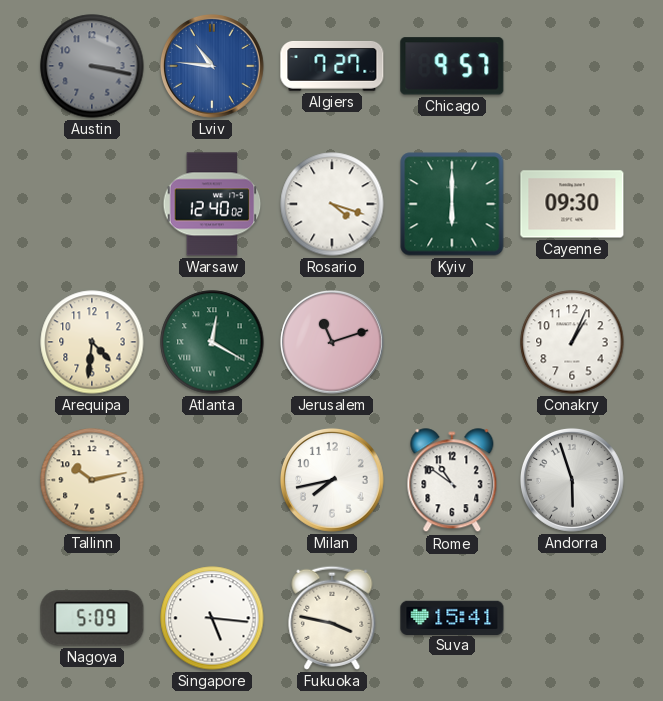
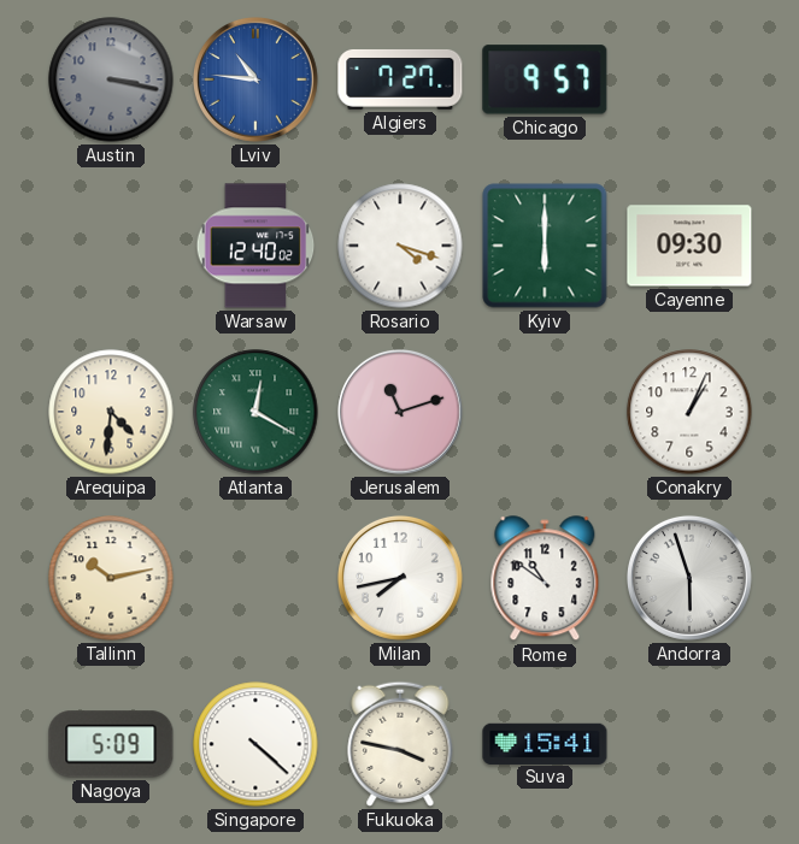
Singapore: 5:16 -> 4:22 (255, 744)
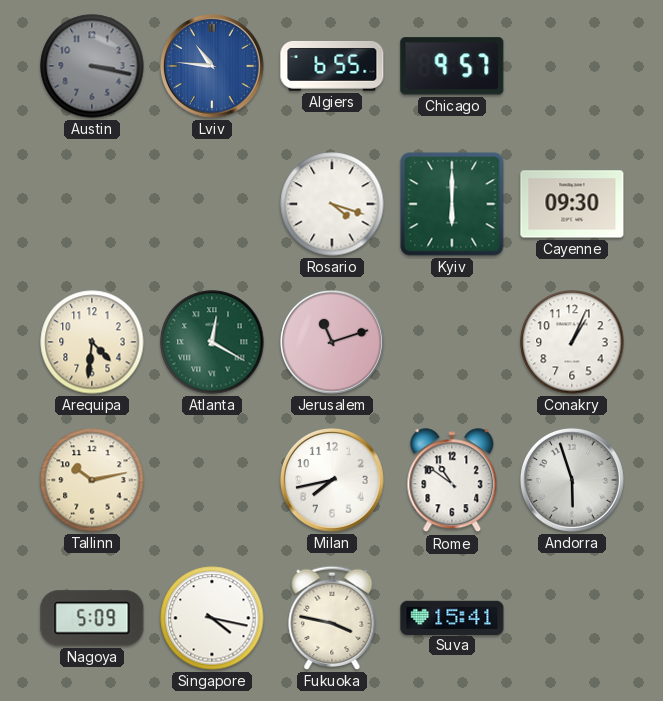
Algiers: 7:27 -> 6:55 (332, 66)
Warsaw: 12:40 -> none (255, 246)
Singapore: 4:22 -> 4:17 (212, 618)
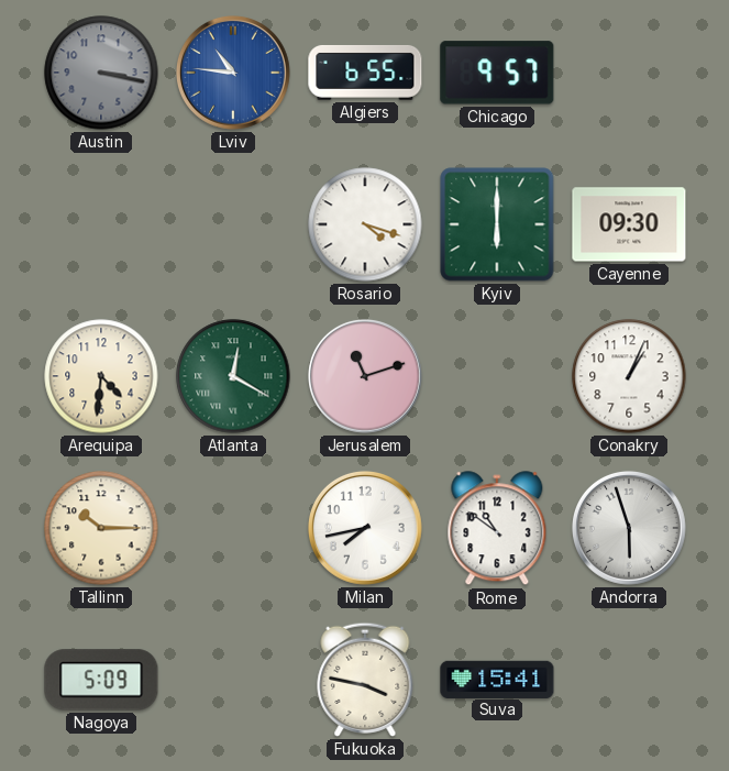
Tallinn: 10:13 -> 10:15 (101, 528)
Singapore: 4:17 -> none (212, 618)
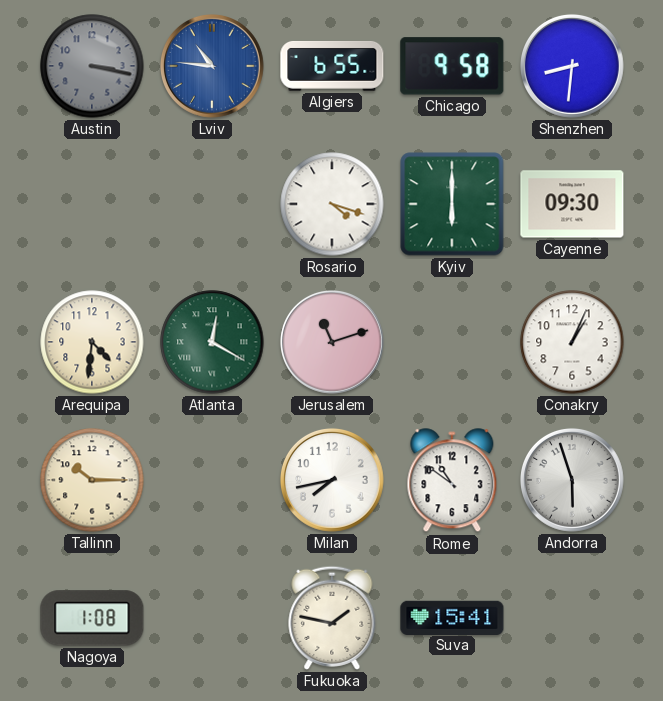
Chicago: 9:57 -> 9:58 (452, 66)
Shenzhen: none -> 8:31 (572, 66)
Nagoya: 5:09 -> 1:08 (92, 618)
Fukuoka: 3:47 -> 1:47 (332, 618)
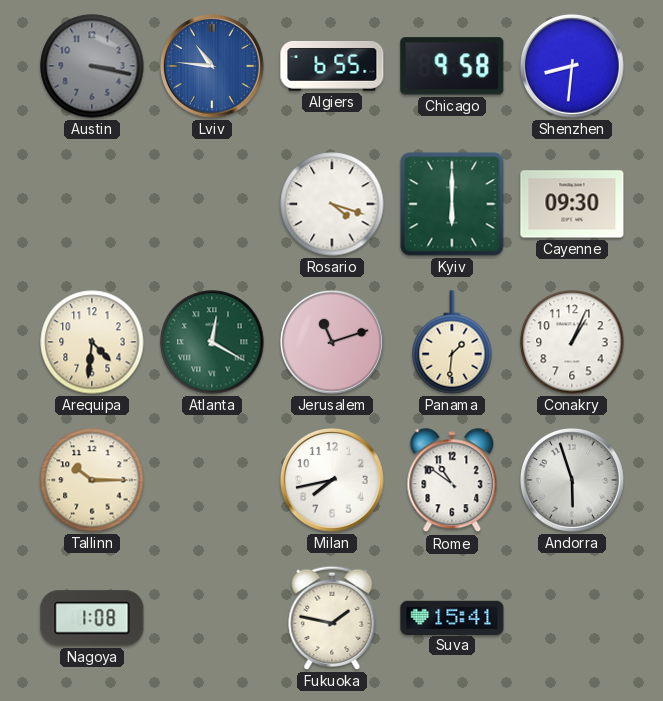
Panama: none -> 1:31 (452, 342)
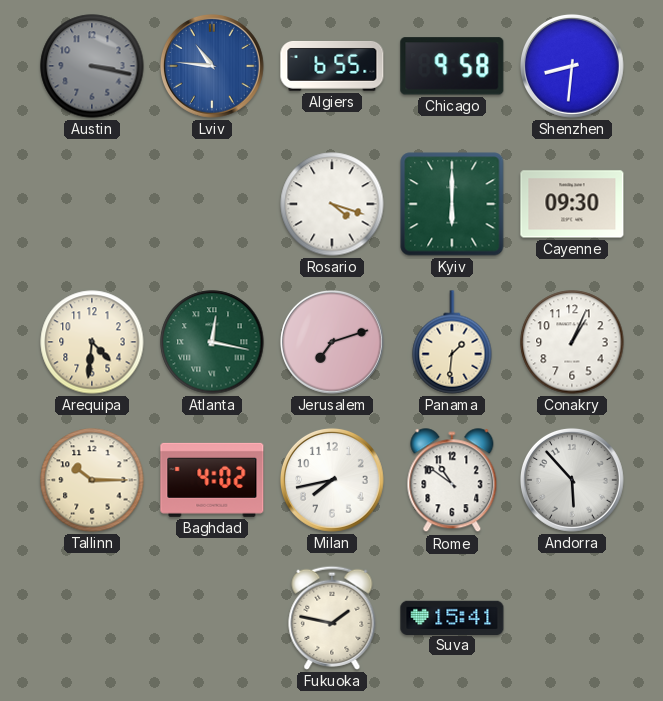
Atlanta: 12:20 -> 12:17 (212, 342)
Jerusalem: 11:12 -> 7:12 (332, 342)
Baghdad: none -> 4:02 (212, 480)
Andorra: 5:57 -> 5:53 (572, 480)
Nagoya: 1:08 -> none (92, 618)
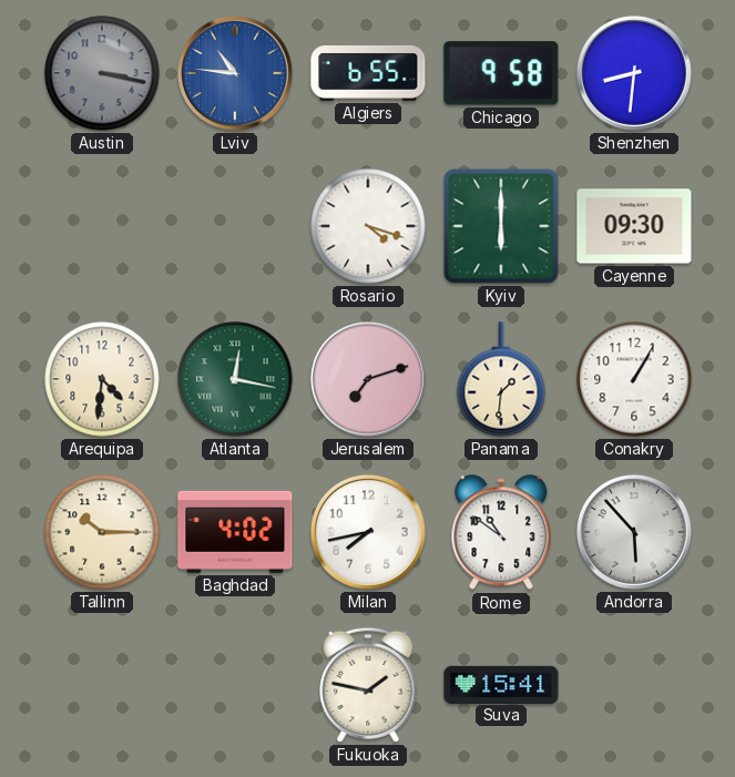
Conakry: 1:04 -> 1:05 (634, 379)
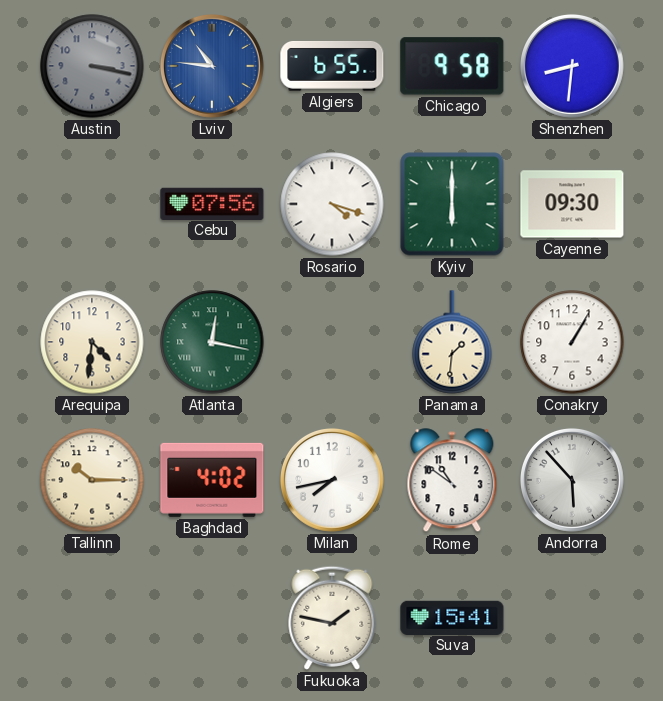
Cebu: none -> 07:56 (212, 203)
Jerusalem: 7:12 -> none (368, 379)
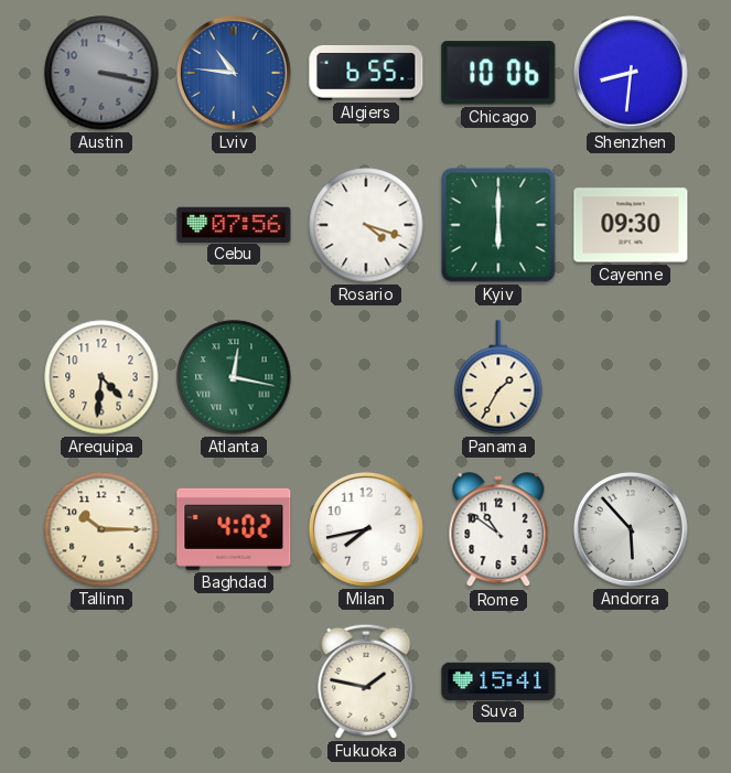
Chicago: 9:58 -> 10:06 (498, 73)
Panama: 1:31 -> 1:35 (498, 377)
Conakry: 1:05 -> none (572, 342)
